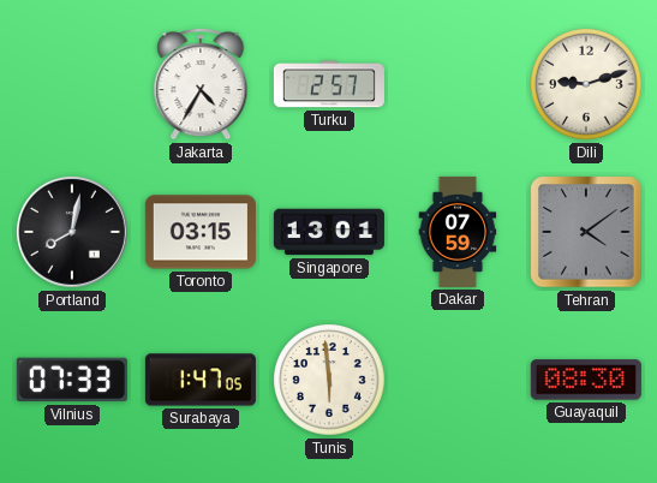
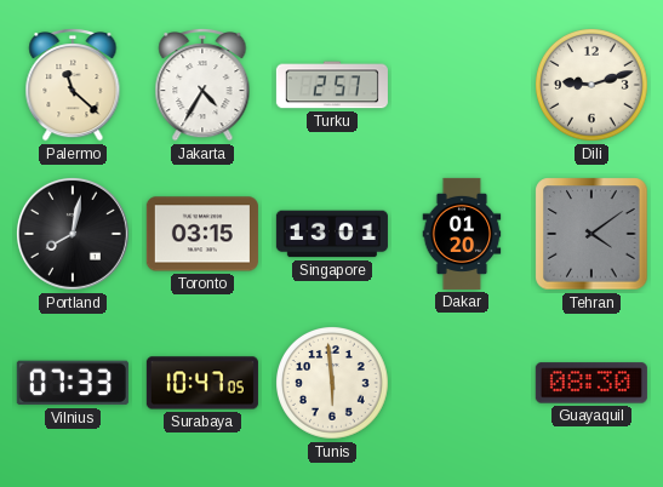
Palermo: none -> 11:22 (73, 86)
Dakar: 07:59 -> 01:20 (462, 234)
Surabaya: 1:47 -> 10:47 (202, 383)
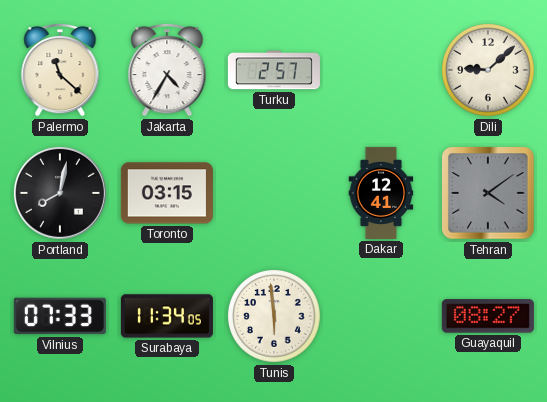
Dili: 9:12 -> 9:08 (489, 71)
Singapore: 13:01 -> none (332, 234)
Dakar: 01:20 -> 12:41 (381, 193)
Surabaya: 10:47 -> 11:34 (167, 316)
Guayaquil: 08:30 -> 08:27 (488, 316)
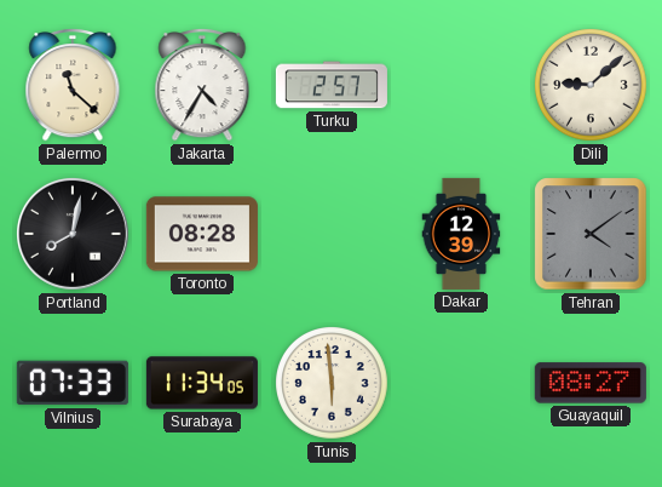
Toronto: 03:15 -> 08:28 (202, 234)
Dakar: 12:41 -> 12:39 (461, 234)
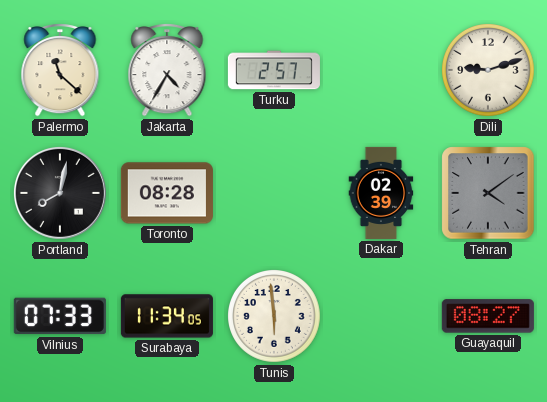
Dili: 9:08 -> 9:12 (489, 71)
Dakar: 12:39 -> 02:39 (381, 193)
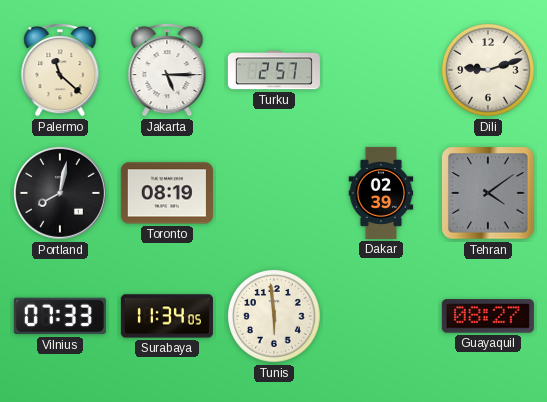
Jakarta: 4:35 -> 5:15 (167, 71)
Toronto: 08:28 -> 08:19 (167, 193)
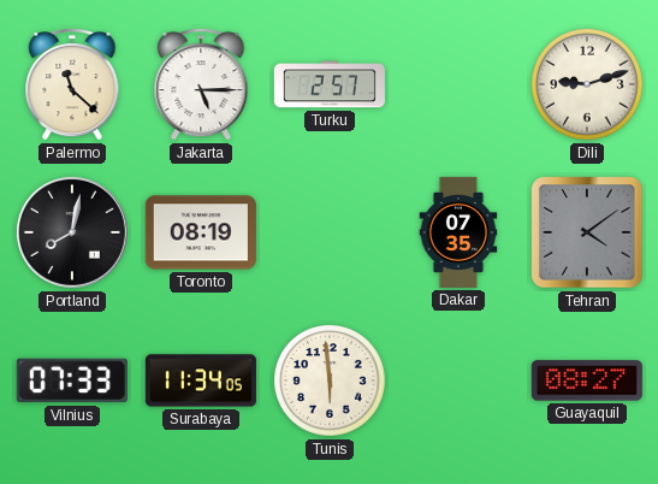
Dakar: 02:39 -> 07:35 (458, 232)
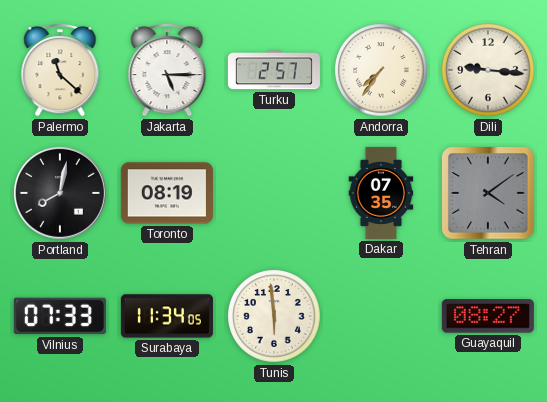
Andorra: none -> 7:36 (382, 71)
Dili: 9:12 -> 9:16 (489, 71)
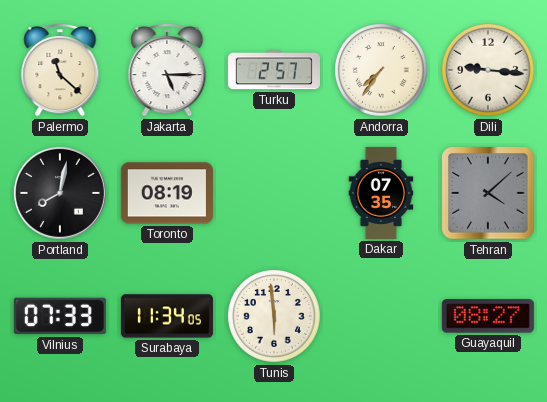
Tehran: 4:09 -> 4:08 (488, 193)
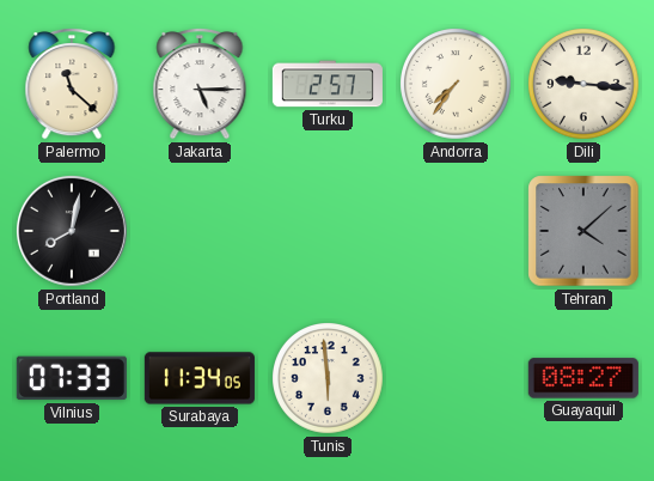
Toronto: 08:19 -> none (167, 193)
Dakar: 07:35 -> none (381, 193)
